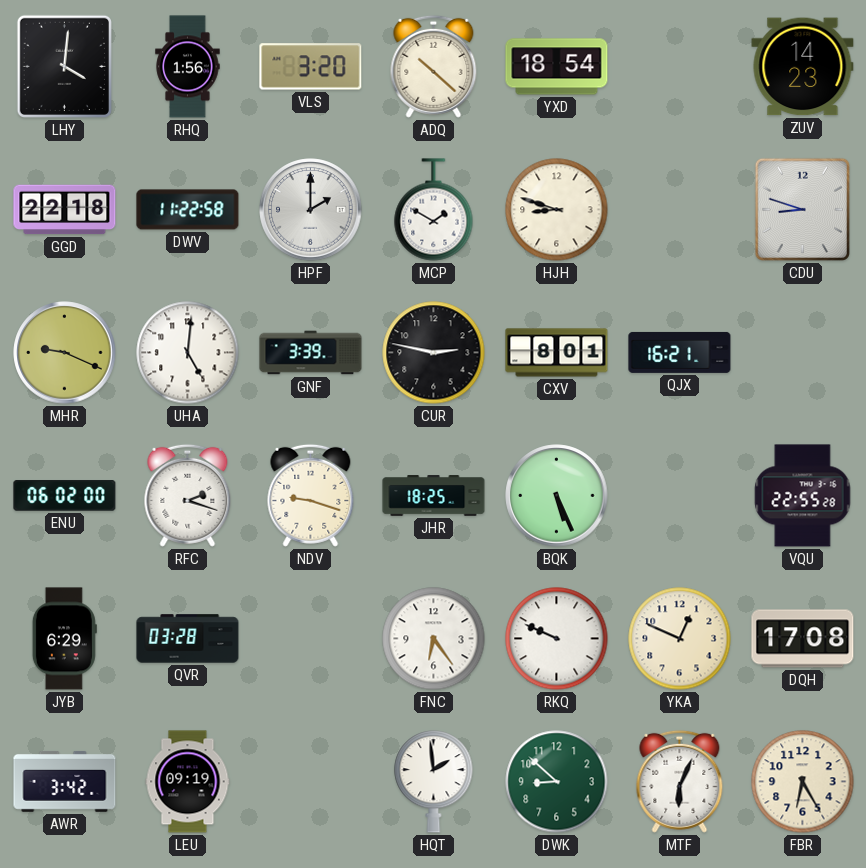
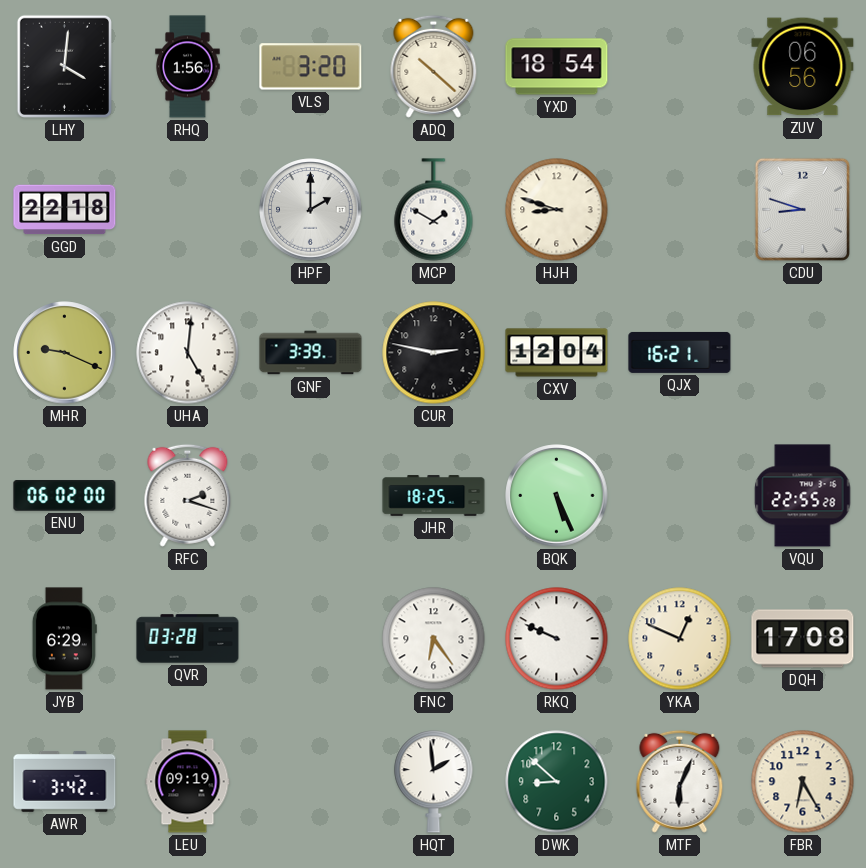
ZUV: 14:23 -> 06:56 (803, 67)
DWV: 11:22 -> none (188, 210)
CXV: 8:01 -> 12:04 (557, 353)
NDV: 9:18 -> none (311, 495)
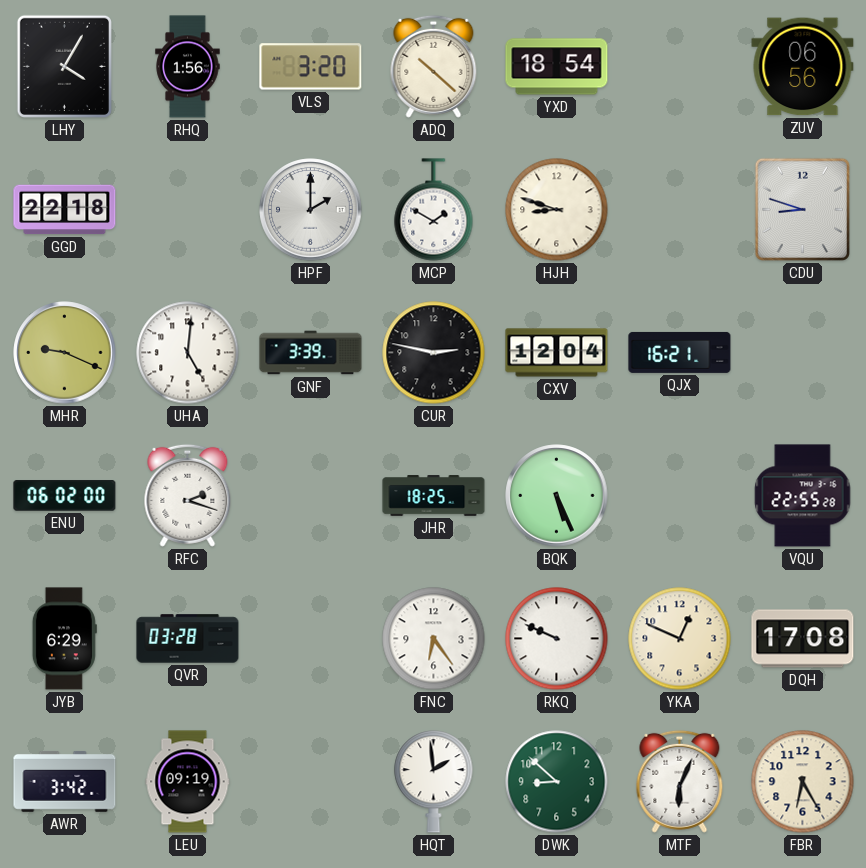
LHY: 4:01 -> 4:05 (64, 66)
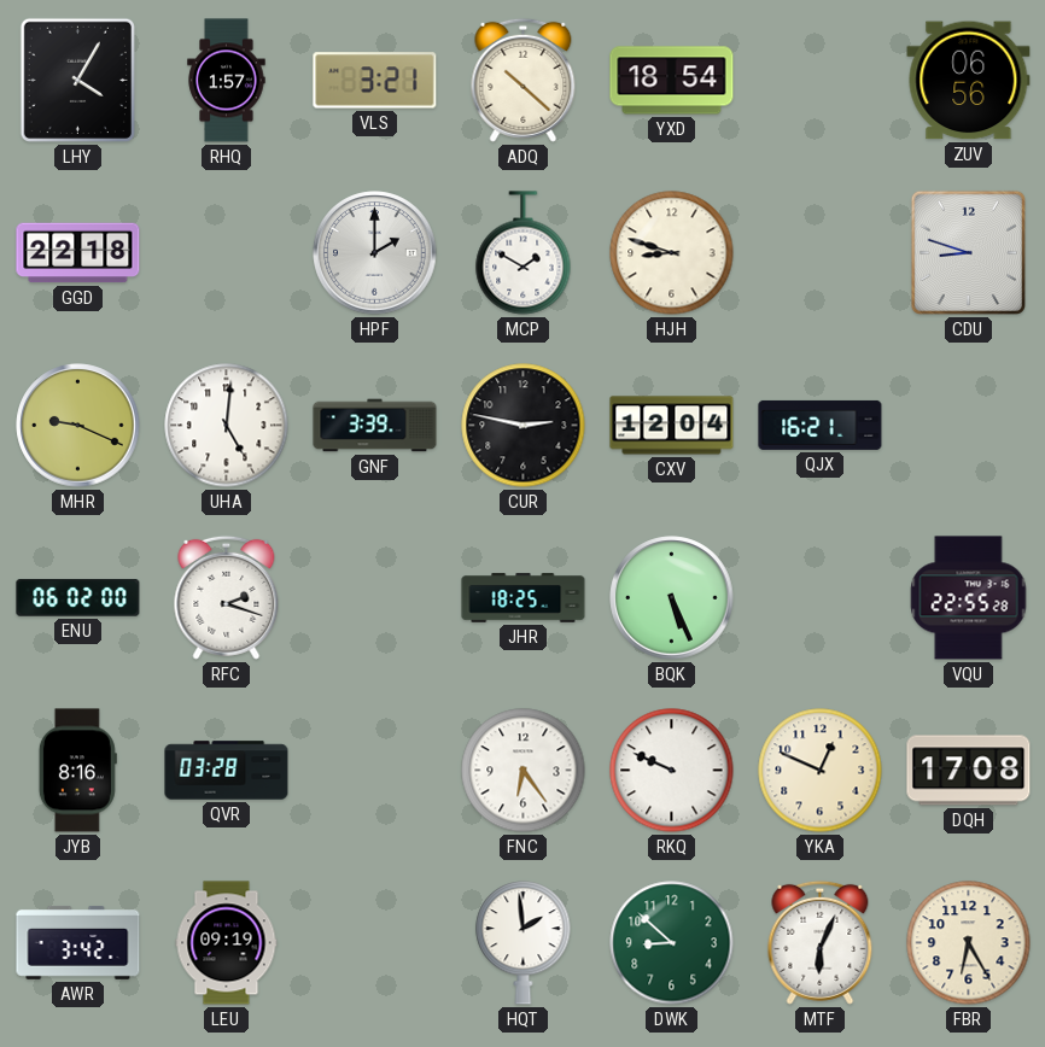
RHQ: 1:56 -> 1:57 (227, 81)
VLS: 3:20 -> 3:21 (375, 81)
JYB: 6:29 -> 8:16 (77, 771)
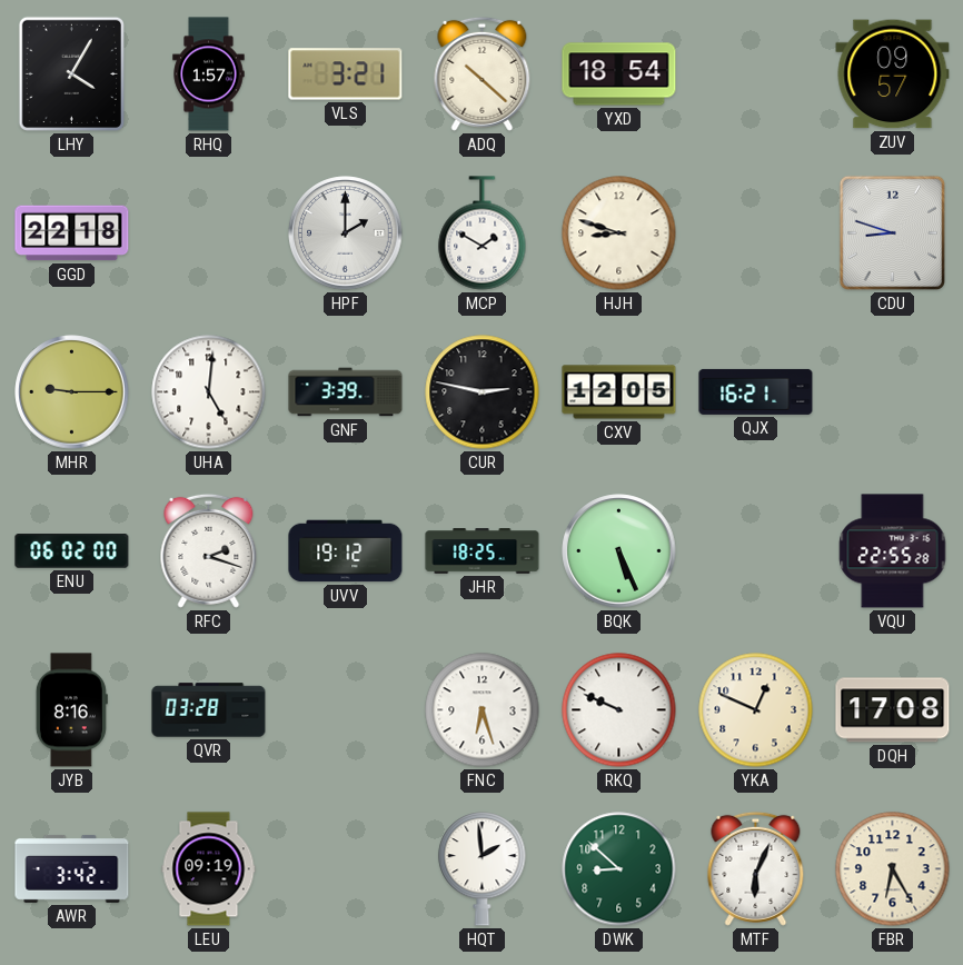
ZUV: 06:56 -> 09:57 (893, 74)
MHR: 9:19 -> 9:15 (72, 392)
CXV: 12:04 -> 12:05 (619, 392)
UVV: none -> 19:12 (346, 551)
FNC: 6:24 -> 6:27 (483, 710)
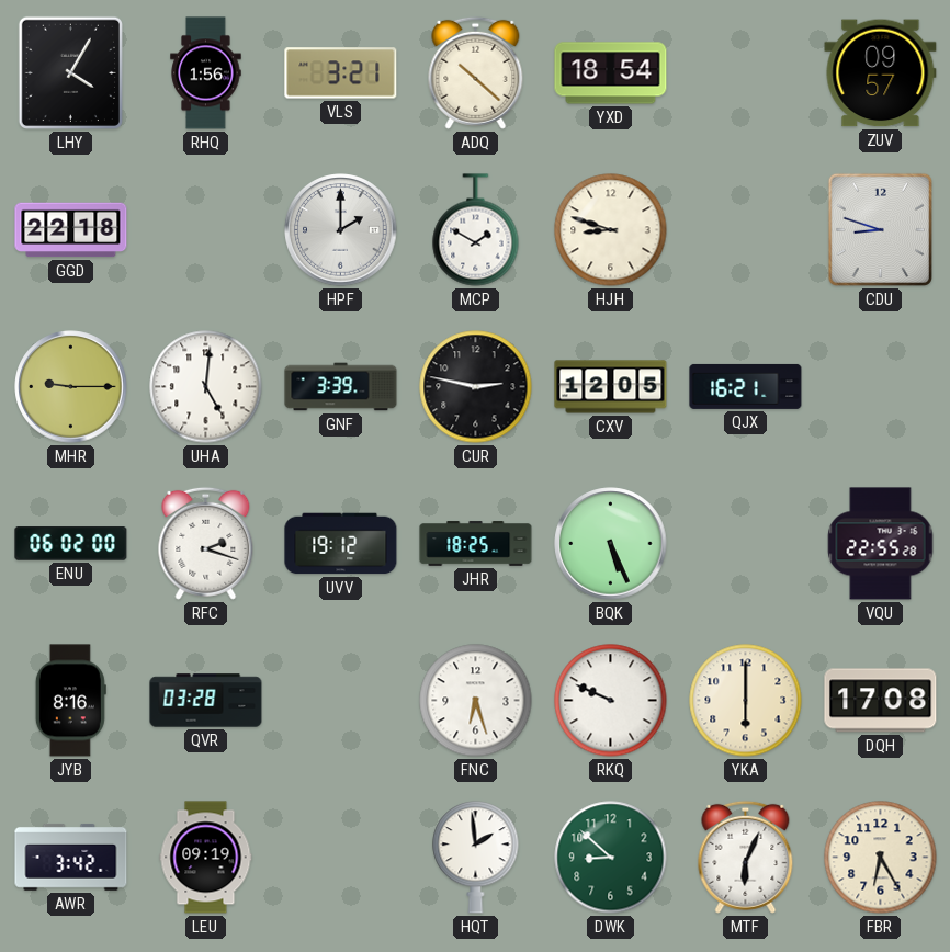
RHQ: 1:57 -> 1:56 (206, 73)
YKA: 12:49 -> 6:00 (746, 701)
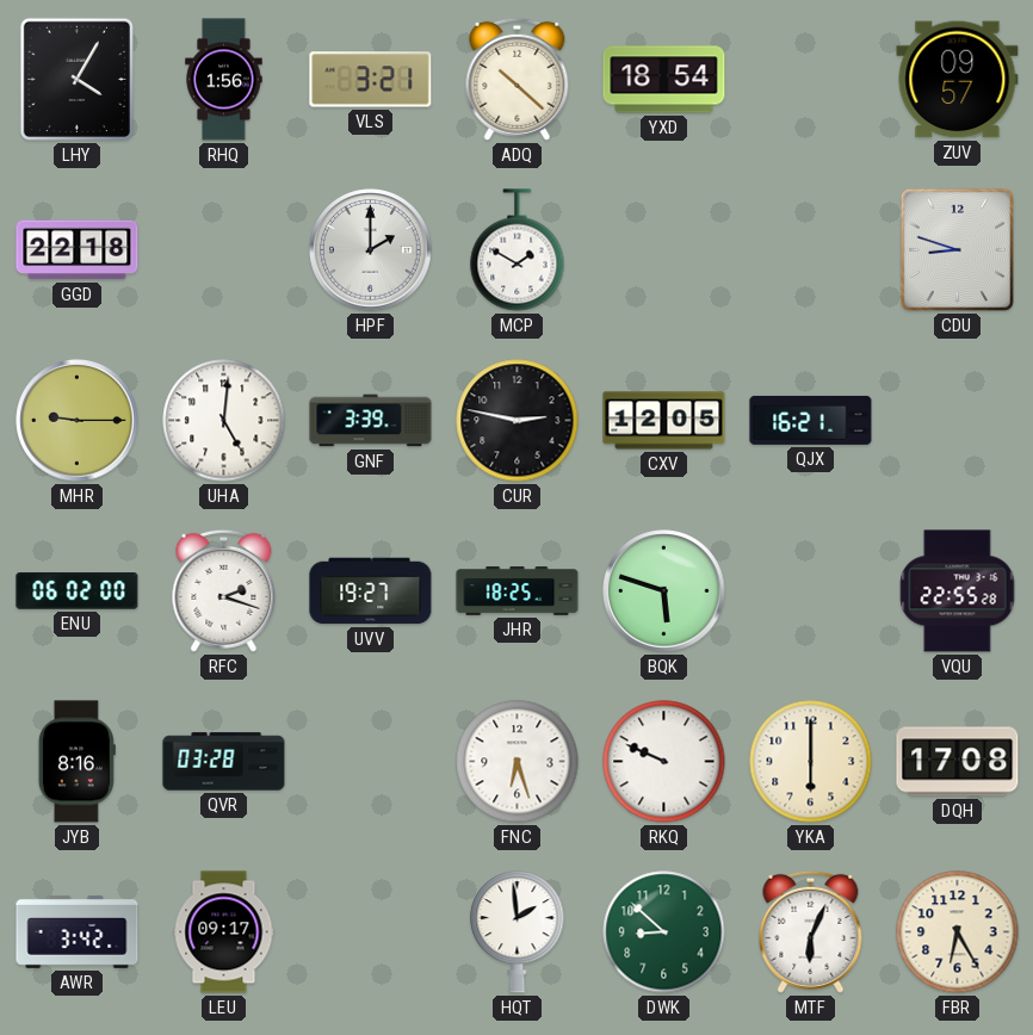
HJH: 8:48 -> none (611, 230)
UVV: 19:12 -> 19:27 (371, 591)
BQK: 5:26 -> 5:48 (664, 591)
LEU: 09:19 -> 09:17 (224, 932)
